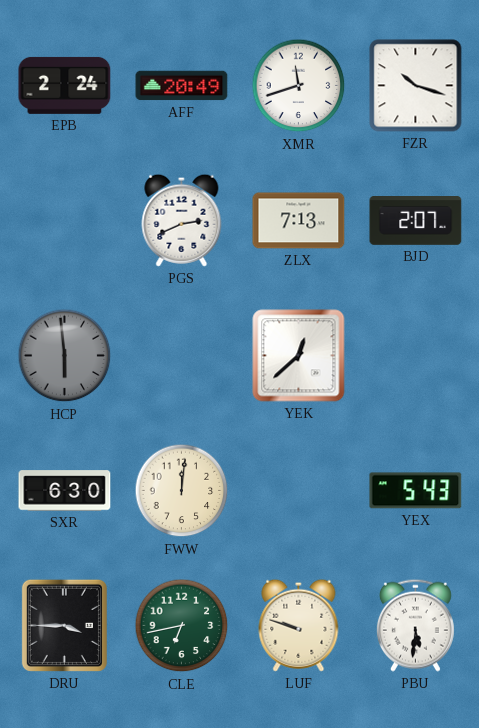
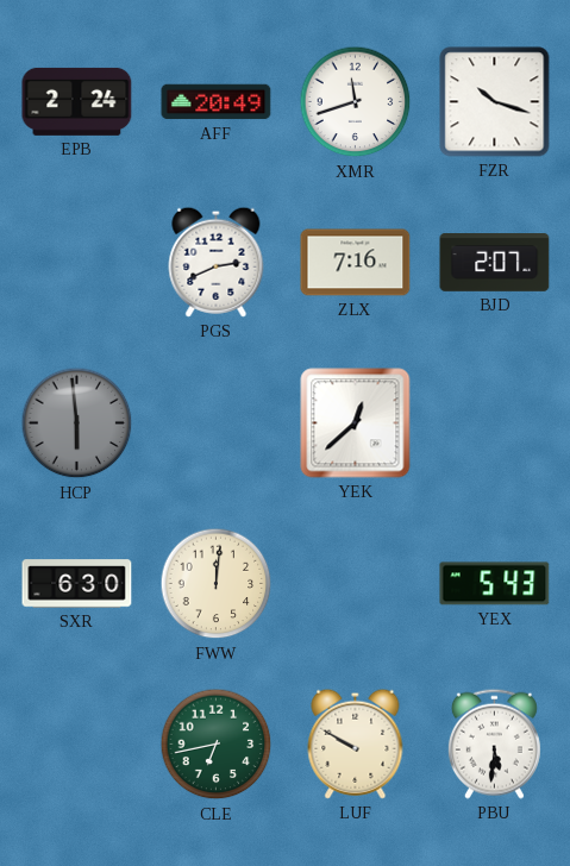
ZLX: 7:13 -> 7:16 (356, 263)
DRU: 3:45 -> none (64, 625)
LUF: 9:48 -> 9:50 (356, 743)
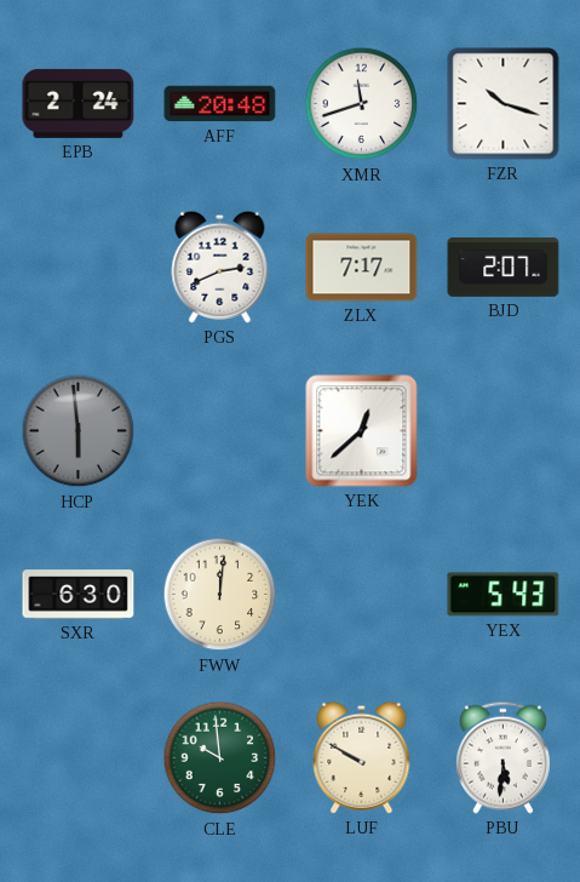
AFF: 20:49 -> 20:48 (220, 104)
ZLX: 7:16 -> 7:17 (362, 268)
CLE: 6:43 -> 9:59 (220, 758)
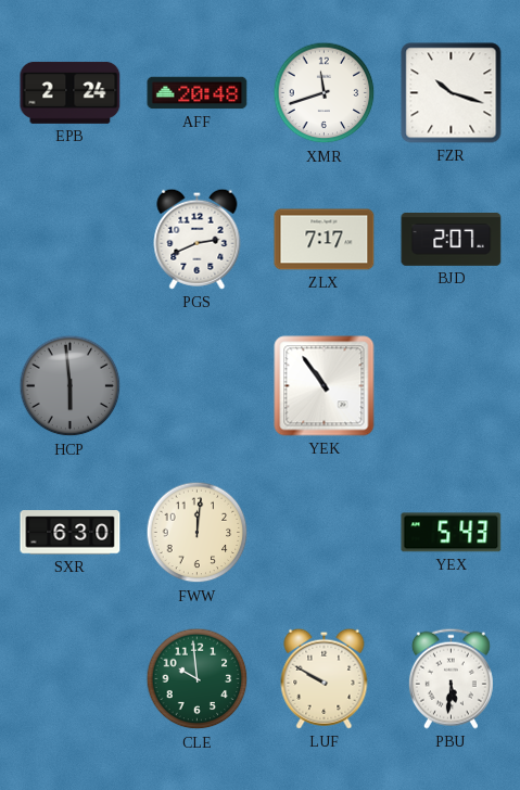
YEK: 12:38 -> 10:54 (325, 386)
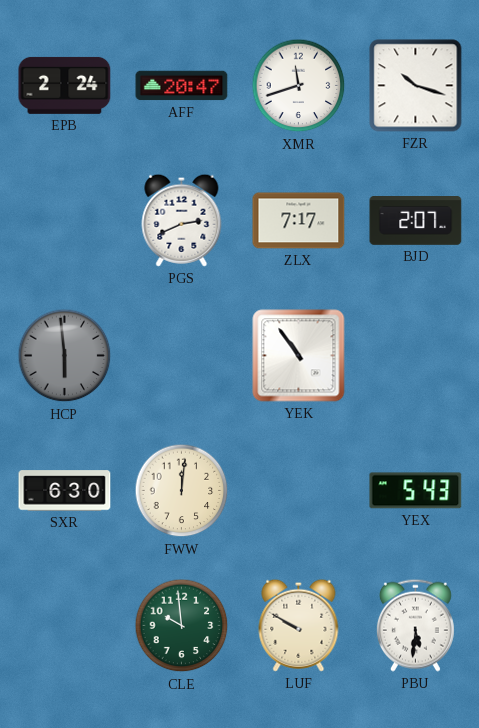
AFF: 20:48 -> 20:47 (182, 86)
